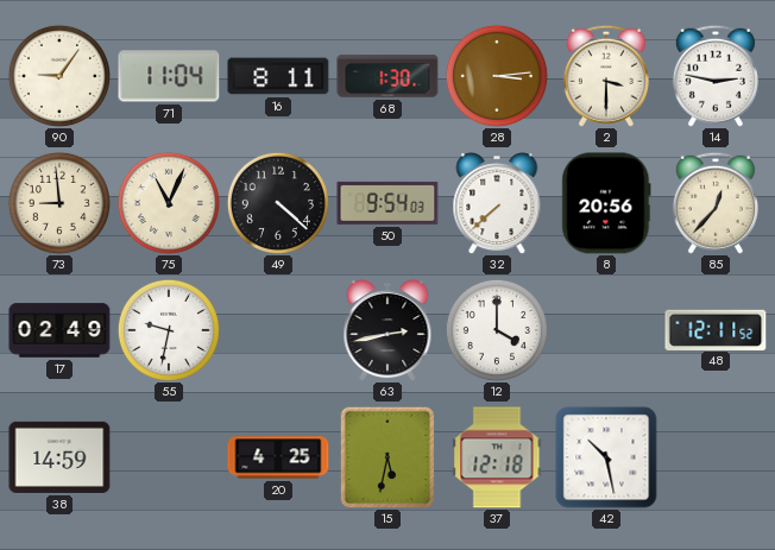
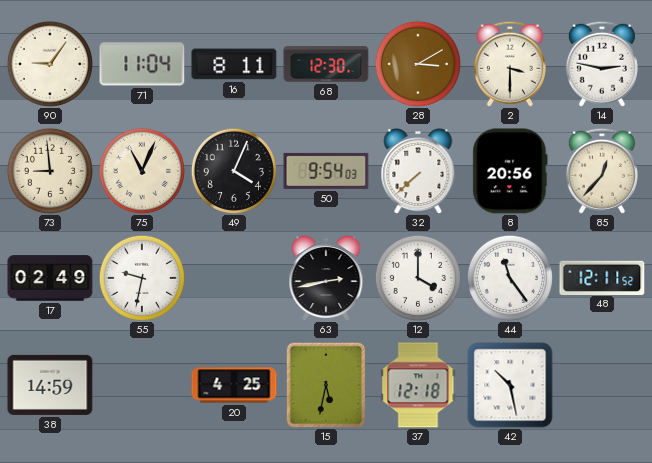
68: 1:30 -> 12:30 (326, 64)
28: 3:14 -> 3:10 (418, 64)
49: 4:22 -> 4:04 (234, 171)
44: none -> 11:24 (510, 278)
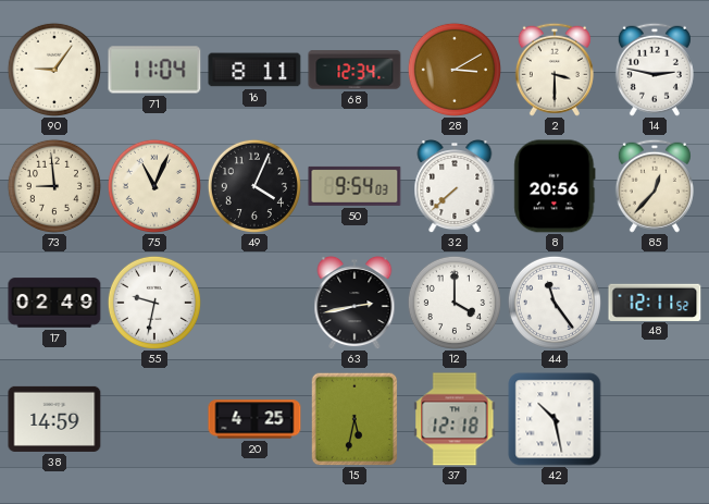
68: 12:30 -> 12:34 (354, 70)
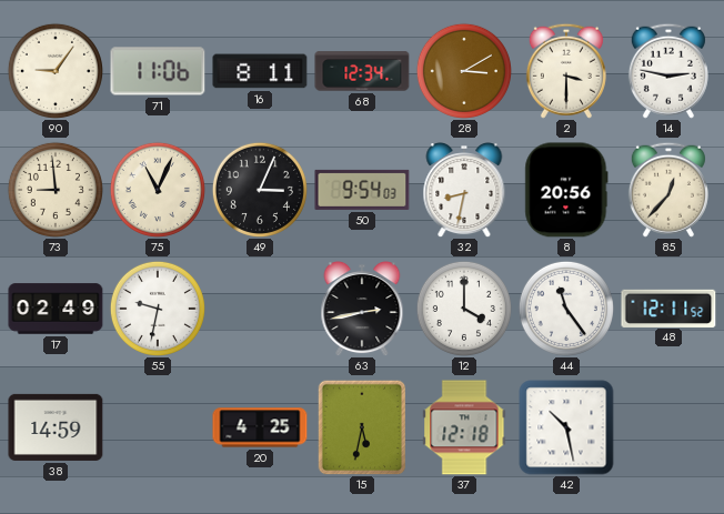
71: 11:04 -> 11:06 (158, 71)
49: 4:04 -> 3:04 (260, 190)
32: 7:38 -> 8:32 (464, 191)
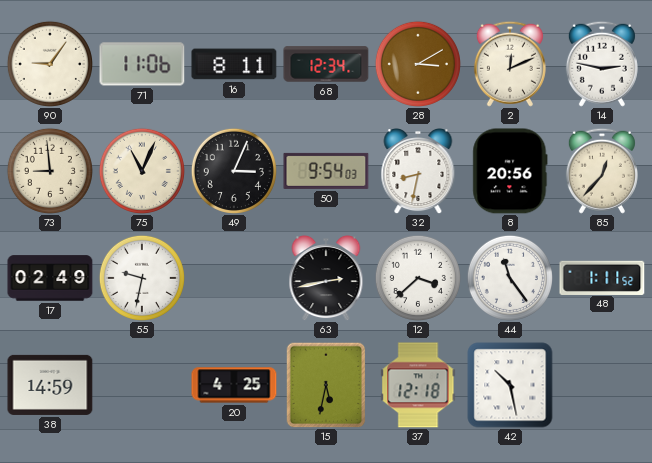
2: 3:30 -> 12:11 (510, 64)
12: 4:00 -> 3:38 (418, 278)
48: 12:11 -> 1:11 (602, 277)
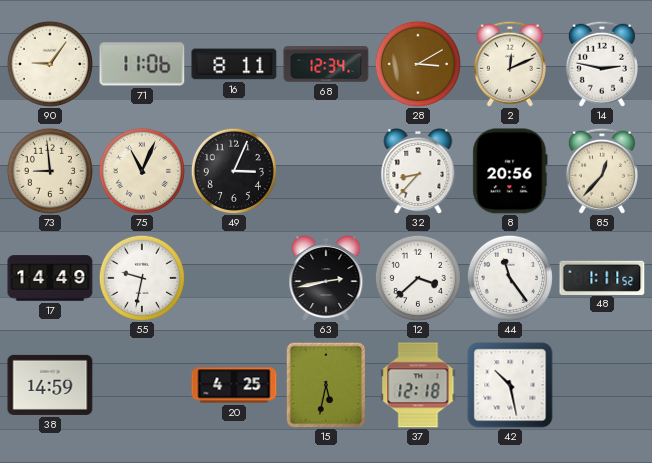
50: 9:54 -> none (326, 171)
32: 8:32 -> 8:37 (418, 172)
17: 02:49 -> 14:49 (50, 278)
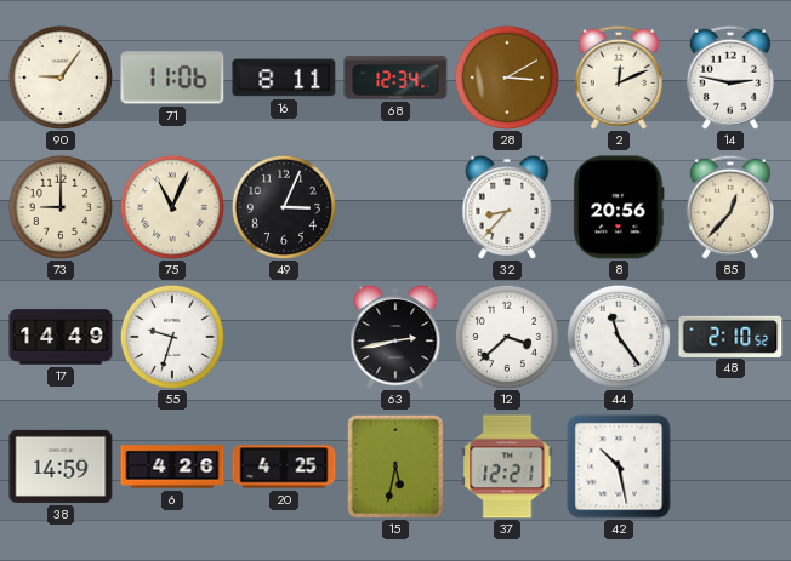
73: 8:59 -> 9:00 (61, 207)
55: 9:32 -> 9:33 (172, 337)
48: 1:11 -> 2:10 (730, 336)
6: none -> 4:26 (172, 466)
37: 12:18 -> 12:21 (507, 466)
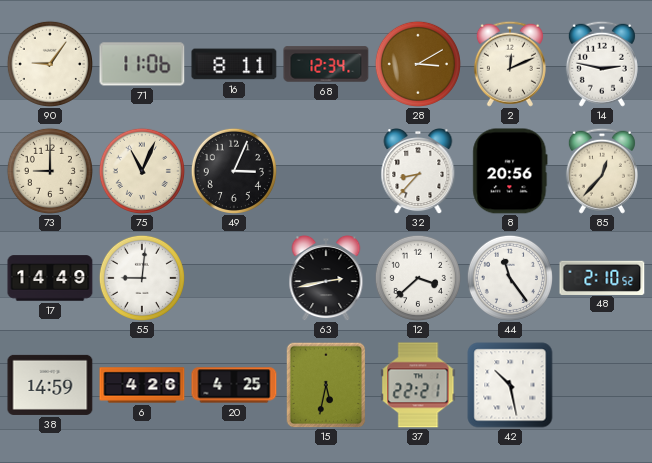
55: 9:33 -> 9:01 (142, 278)
37: 12:21 -> 22:21 (418, 385)
